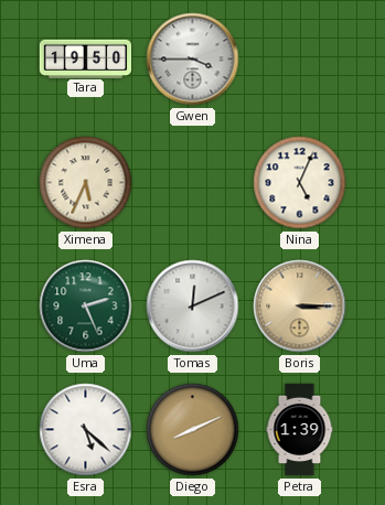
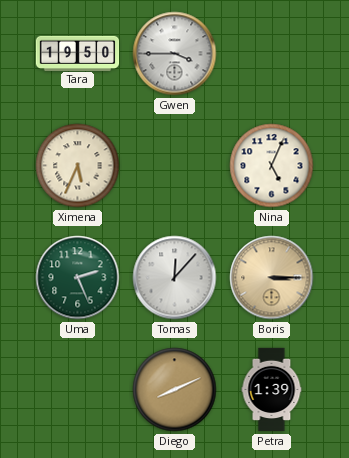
Tomas: 12:11 -> 12:07 (175, 278)
Esra: 5:22 -> none (86, 430)
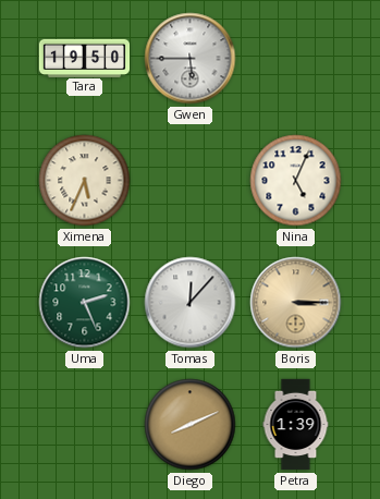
Gwen: 3:45 -> 5:45 (191, 59)
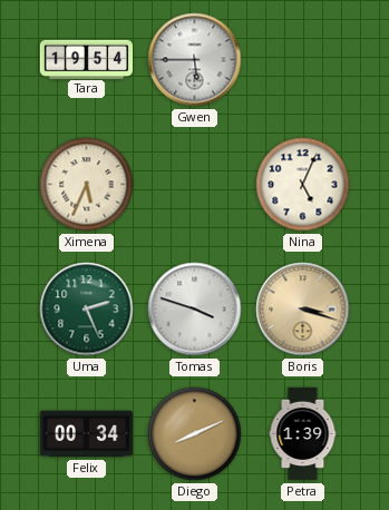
Tara: 19:50 -> 19:54 (87, 59)
Tomas: 12:07 -> 3:48 (195, 310)
Boris: 3:15 -> 3:18 (303, 310)
Felix: none -> 00:34 (86, 434)
